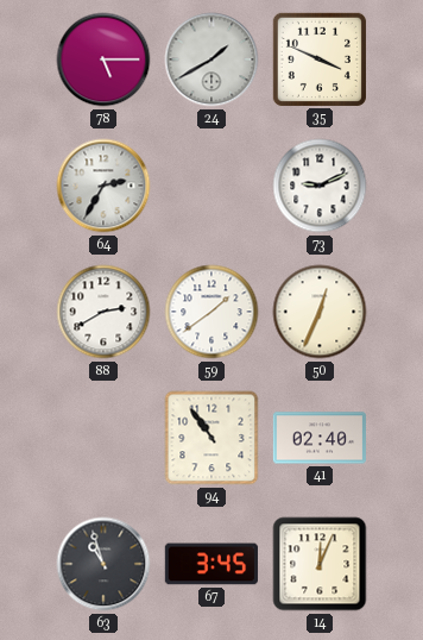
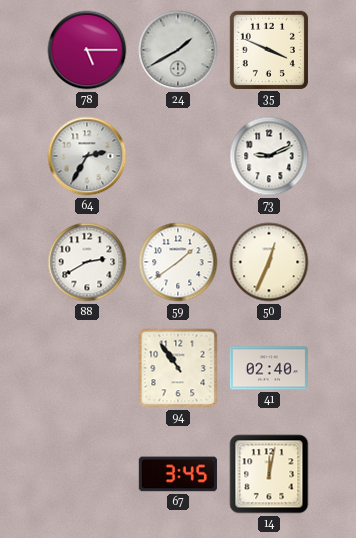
63: 10:57 -> none (103, 564)
14: 12:04 -> 12:02 (269, 474)
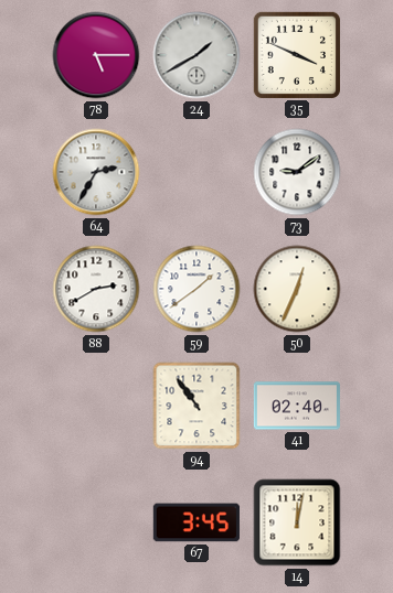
73: 9:11 -> 9:09 (297, 172)
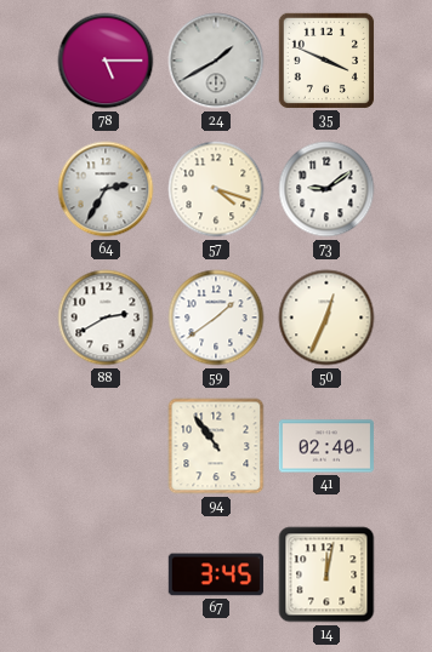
57: none -> 4:18 (216, 189)
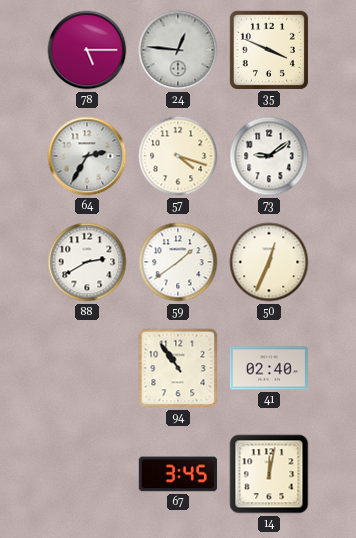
24: 1:40 -> 12:46 (178, 50)
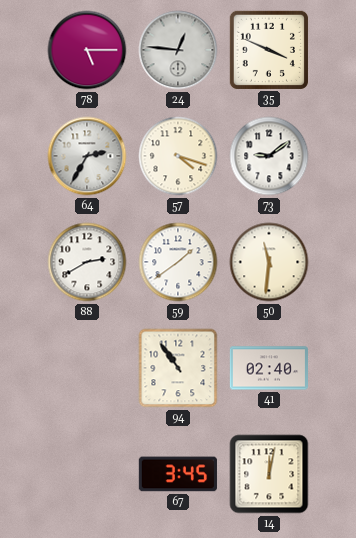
50: 12:34 -> 11:31 (269, 262)
